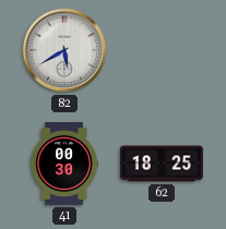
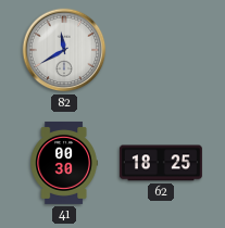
82: 5:40 -> 11:40 (64, 50)
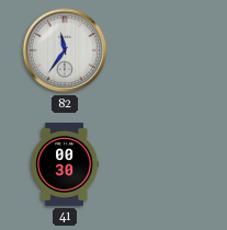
82: 11:40 -> 11:36 (65, 50)
62: 18:25 -> none (161, 163)
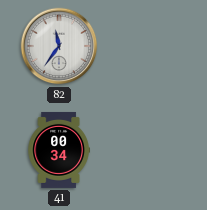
41: 00:30 -> 00:34 (59, 150)
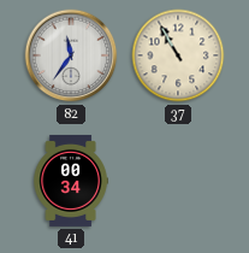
37: none -> 10:55 (178, 55)
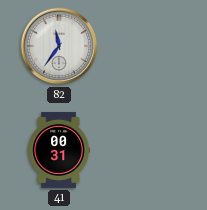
37: 10:55 -> none (178, 55)
41: 00:34 -> 00:31 (59, 150)
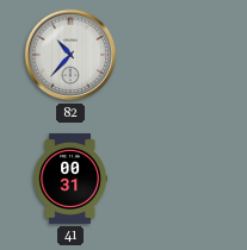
82: 11:36 -> 10:37 (70, 55)
